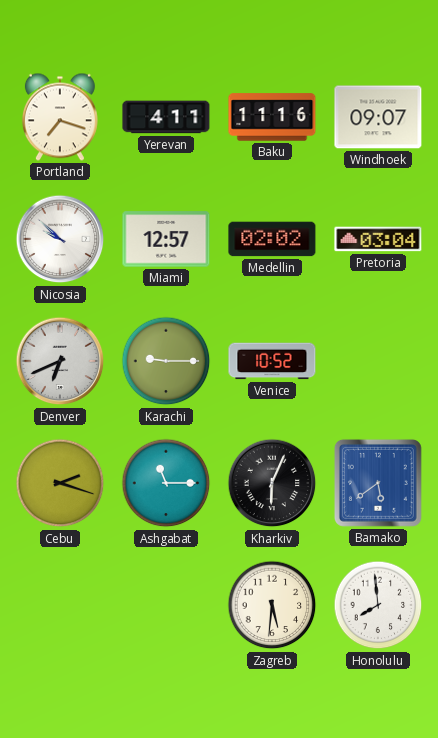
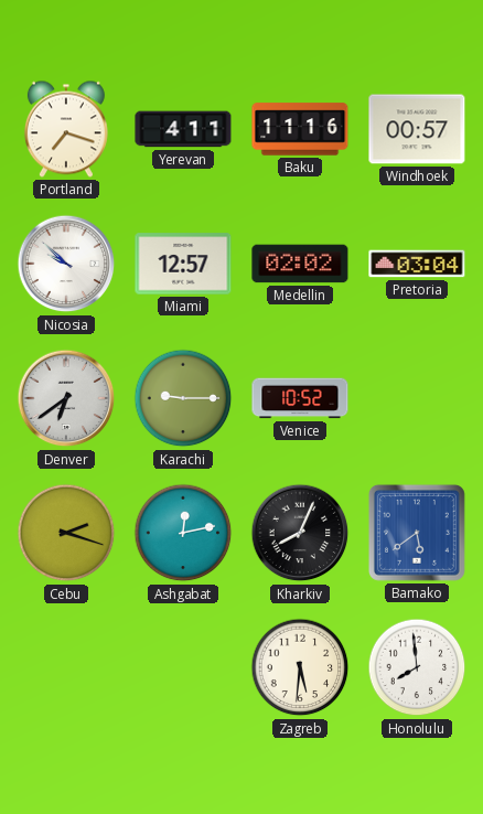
Windhoek: 09:07 -> 00:57 (417, 129)
Denver: 6:41 -> 6:39 (66, 398)
Ashgabat: 11:15 -> 12:13 (183, 533)
Kharkiv: 6:04 -> 8:04 (300, 533)
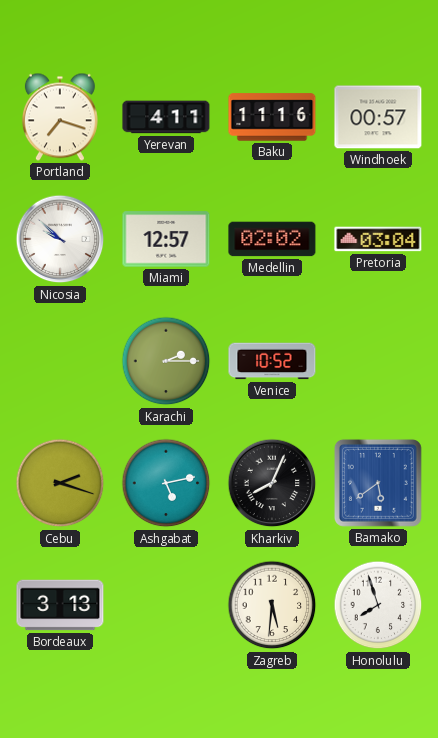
Denver: 6:39 -> none (66, 398)
Karachi: 9:15 -> 2:15 (166, 361)
Ashgabat: 12:13 -> 5:13 (166, 483)
Bordeaux: none -> 3:13 (60, 605)
Honolulu: 7:59 -> 7:57 (378, 605)
